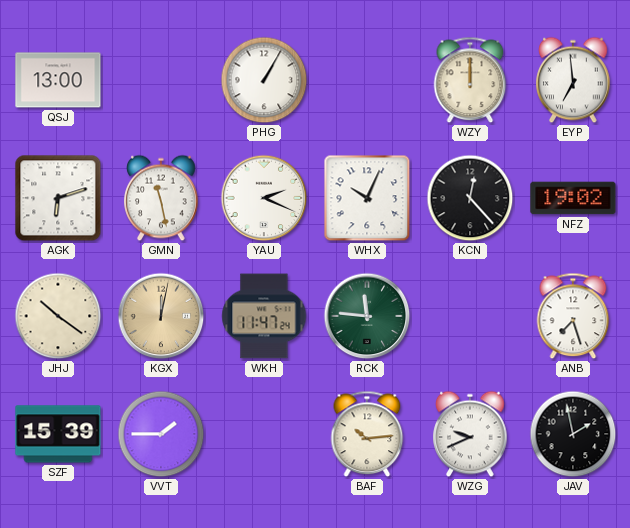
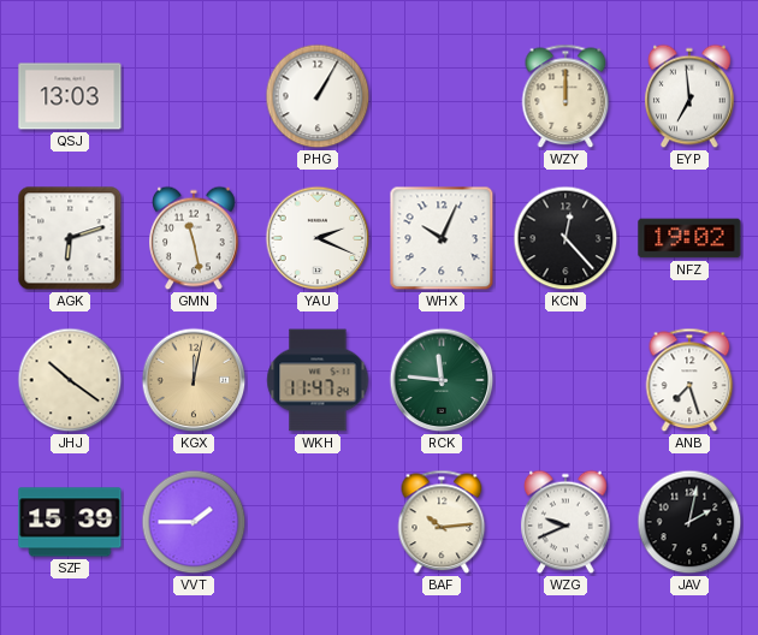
QSJ: 13:00 -> 13:03 (70, 96)
JAV: 1:58 -> 2:02 (689, 522)
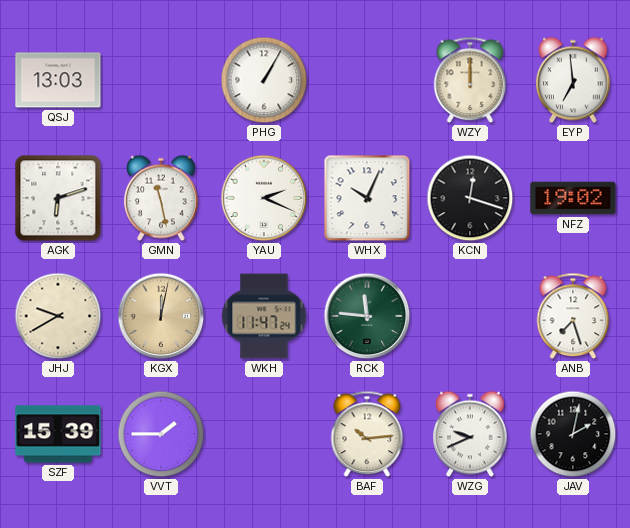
KCN: 12:23 -> 12:18 (470, 198)
JHJ: 10:21 -> 9:40 (58, 316)
